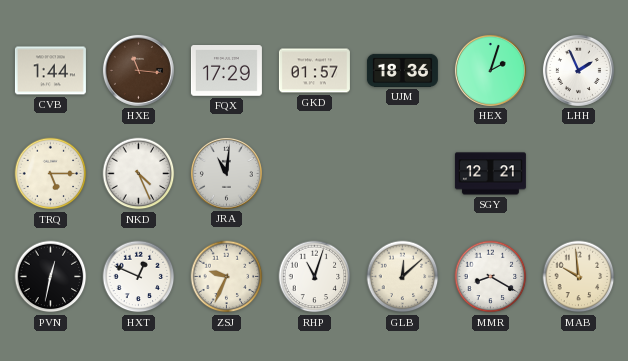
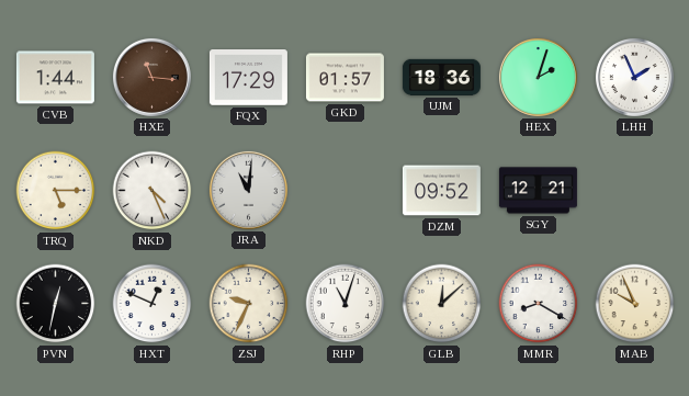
DZM: none -> 09:52 (441, 191)
MAB: 9:59 -> 9:56 (635, 304)
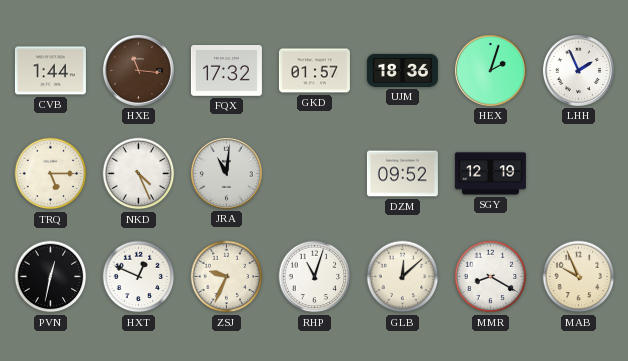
FQX: 17:29 -> 17:32 (226, 71)
SGY: 12:21 -> 12:19 (490, 174)
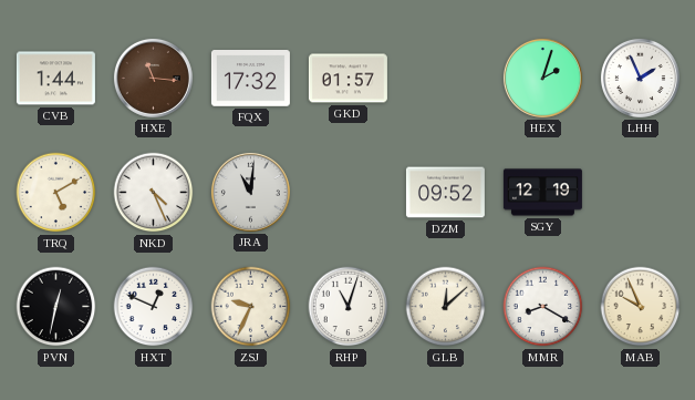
UJM: 18:36 -> none (402, 70)
TRQ: 5:15 -> 5:10 (56, 193)
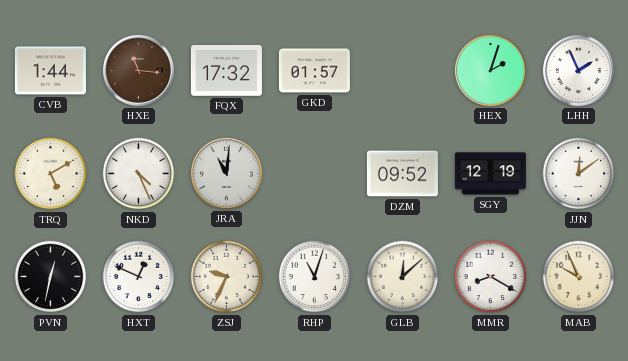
JJN: none -> 12:09 (579, 174)
